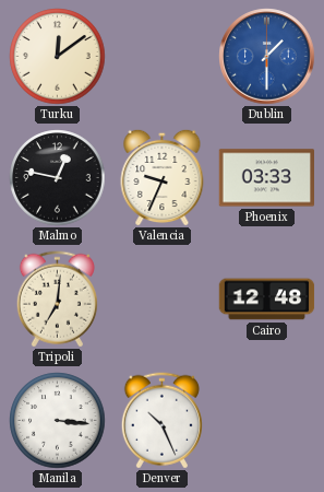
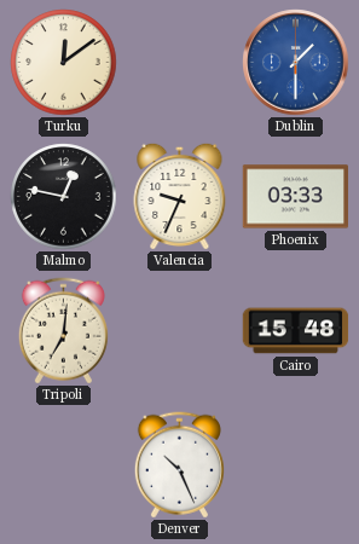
Cairo: 12:48 -> 15:48 (296, 331)
Manila: 3:16 -> none (58, 421)
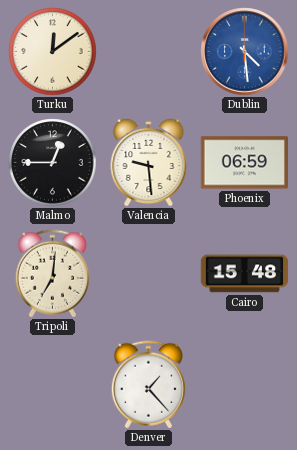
Dublin: 1:30 -> 4:29 (245, 52)
Malmo: 12:47 -> 12:45 (53, 163)
Valencia: 9:34 -> 9:29 (149, 162)
Phoenix: 03:33 -> 06:59 (244, 163)
Denver: 10:26 -> 1:23 (148, 385)
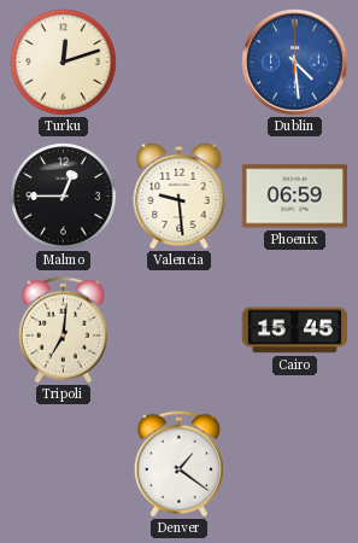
Turku: 12:09 -> 12:12 (64, 63)
Cairo: 15:48 -> 15:45 (295, 331)
Denver: 1:23 -> 1:21 (178, 465)
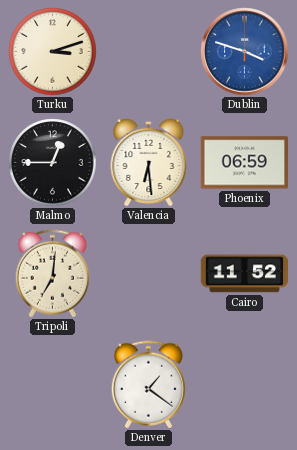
Turku: 12:12 -> 3:12 (53, 52)
Dublin: 4:29 -> 3:48 (245, 52)
Valencia: 9:29 -> 6:29 (149, 162)
Cairo: 15:45 -> 11:52 (245, 274)
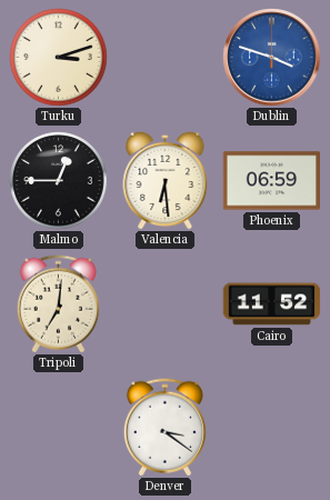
Denver: 1:21 -> 3:21 (164, 428)
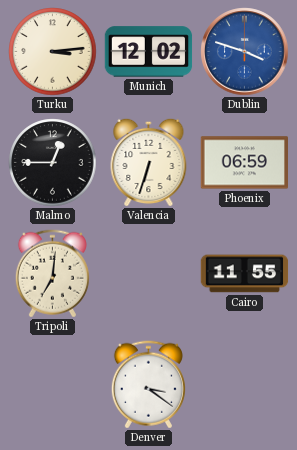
Turku: 3:12 -> 3:14 (53, 52)
Munich: none -> 12:02 (149, 52)
Valencia: 6:29 -> 6:33 (149, 162)
Cairo: 11:52 -> 11:55 (245, 274)
